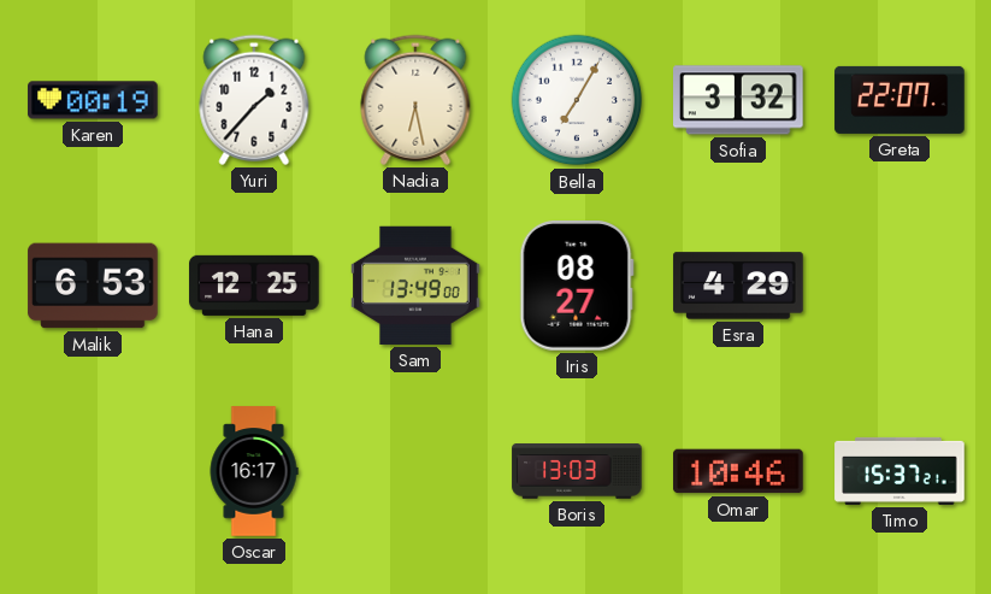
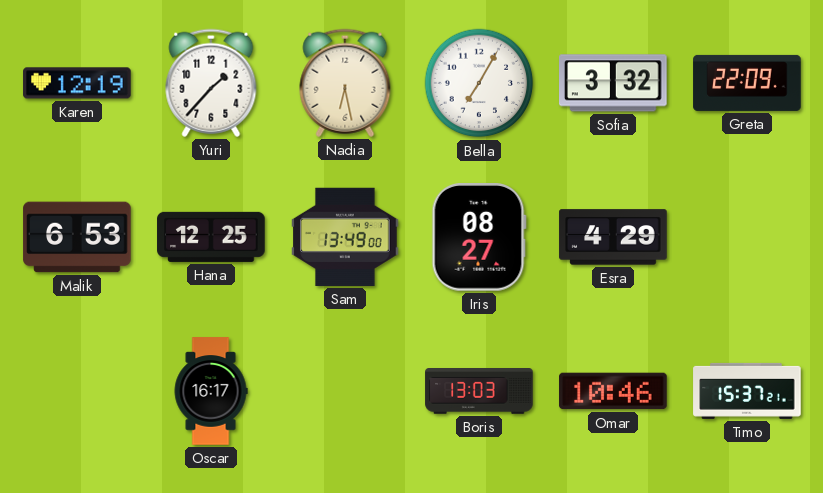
Karen: 00:19 -> 12:19 (77, 83)
Greta: 22:07 -> 22:09 (747, 83)
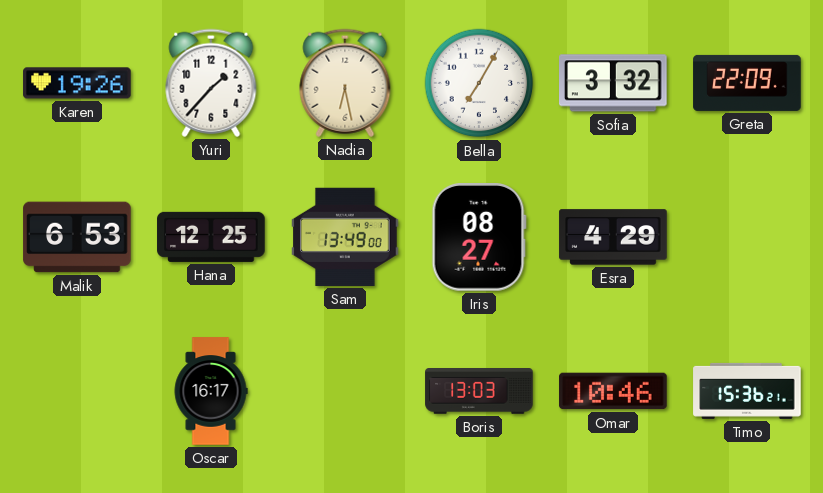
Karen: 12:19 -> 19:26 (77, 83)
Timo: 15:37 -> 15:36 (747, 391)
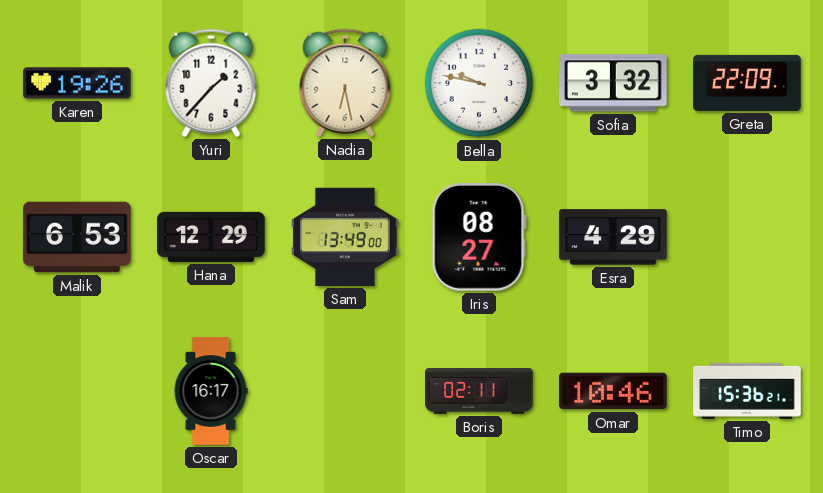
Bella: 7:05 -> 9:47 (479, 83)
Hana: 12:25 -> 12:29 (211, 237)
Boris: 13:03 -> 02:11 (479, 391)
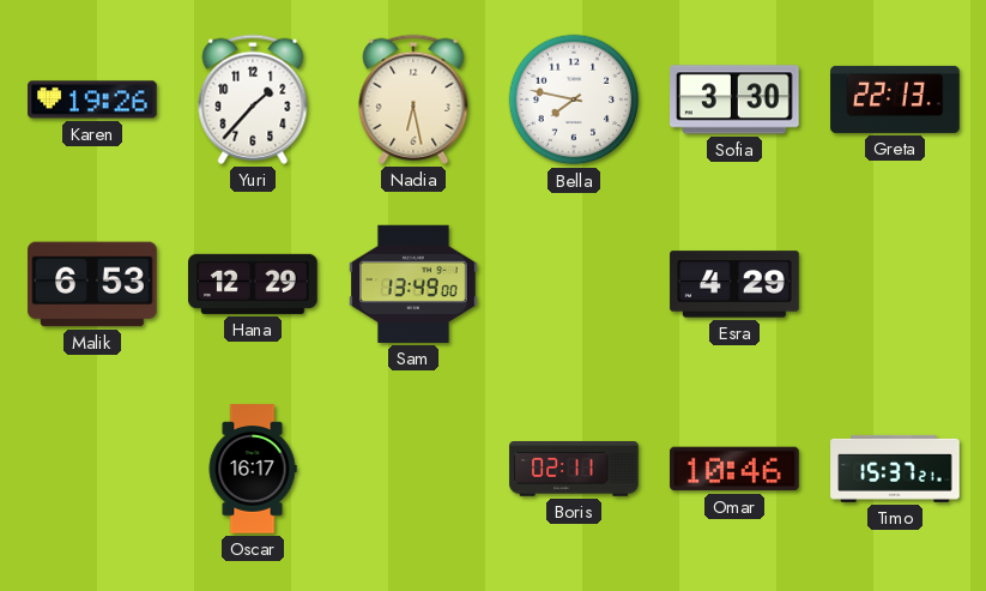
Bella: 9:47 -> 7:47 (574, 99)
Sofia: 3:32 -> 3:30 (736, 99)
Greta: 22:09 -> 22:13 (895, 99)
Iris: 08:27 -> none (479, 238)
Timo: 15:36 -> 15:37 (895, 469)
